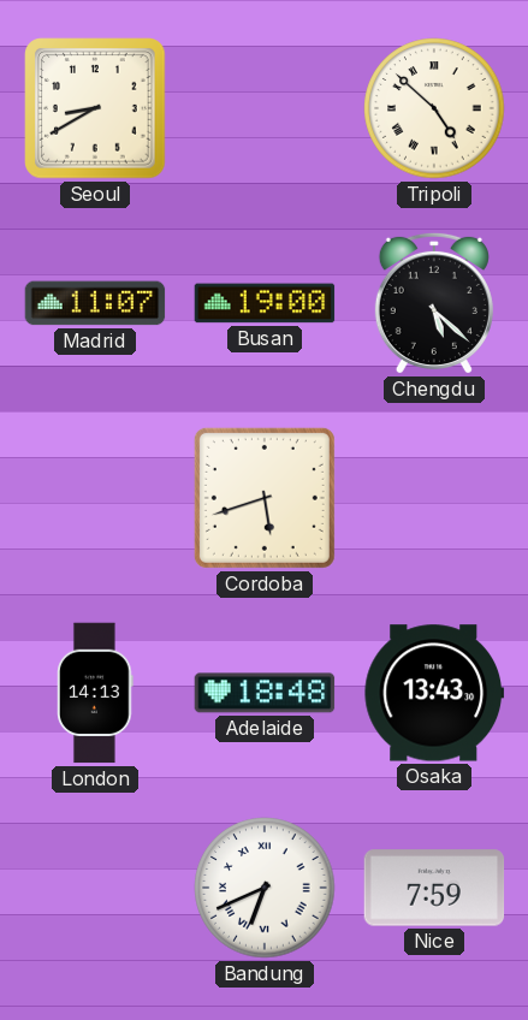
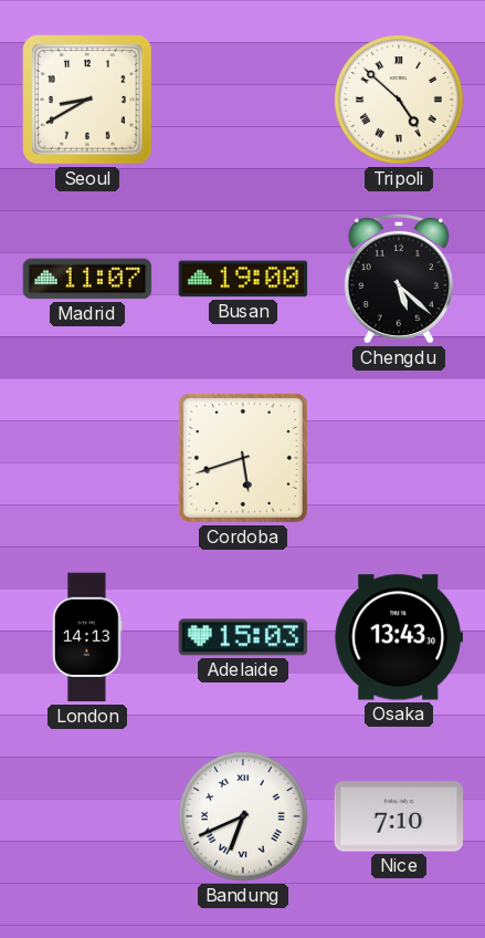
Adelaide: 18:48 -> 15:03 (243, 637)
Nice: 7:59 -> 7:10 (399, 816)
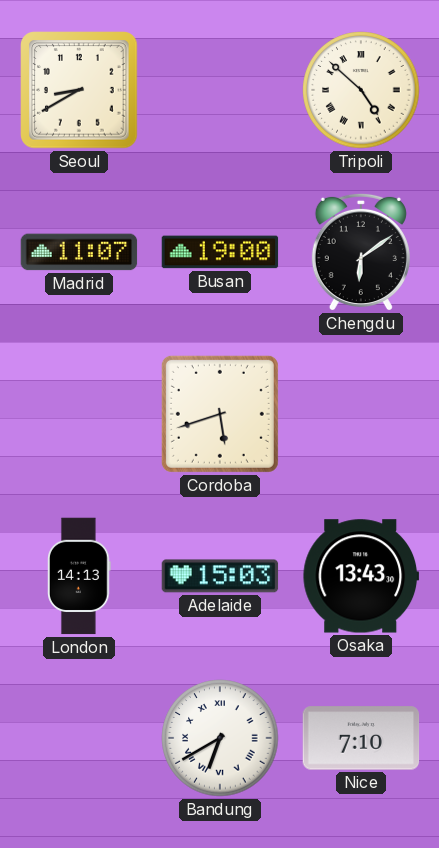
Chengdu: 5:22 -> 6:09 (361, 252)
Bandung: 6:41 -> 6:40 (220, 738)
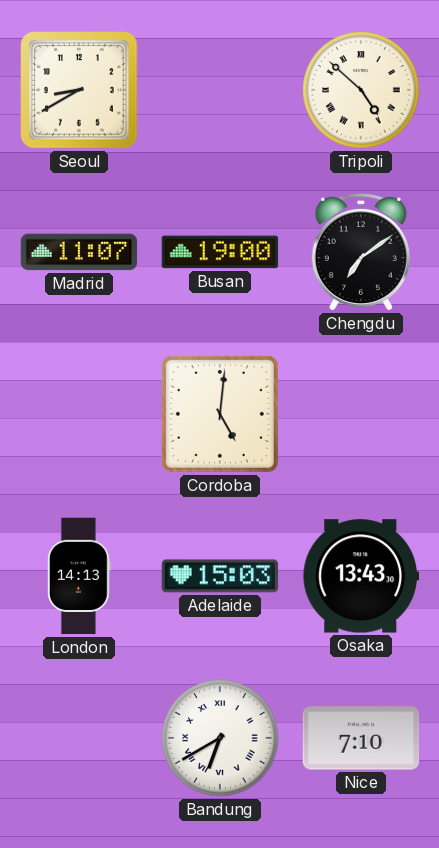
Chengdu: 6:09 -> 7:09 (361, 252)
Cordoba: 5:42 -> 5:01 (220, 414)
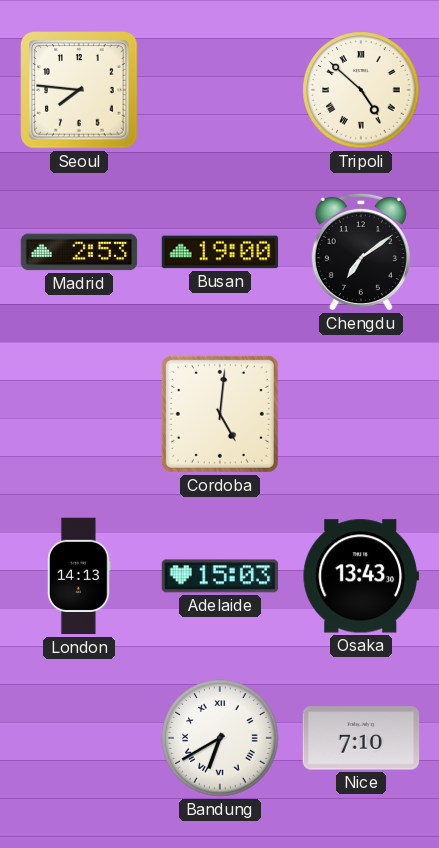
Seoul: 8:40 -> 7:46 (79, 90)
Madrid: 11:07 -> 2:53 (79, 252)
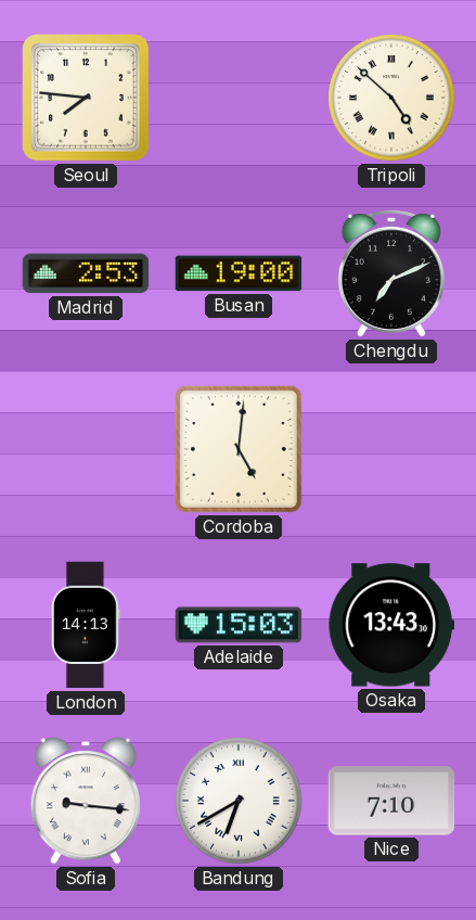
Chengdu: 7:09 -> 7:11 (391, 273)
Sofia: none -> 9:16 (86, 801)
